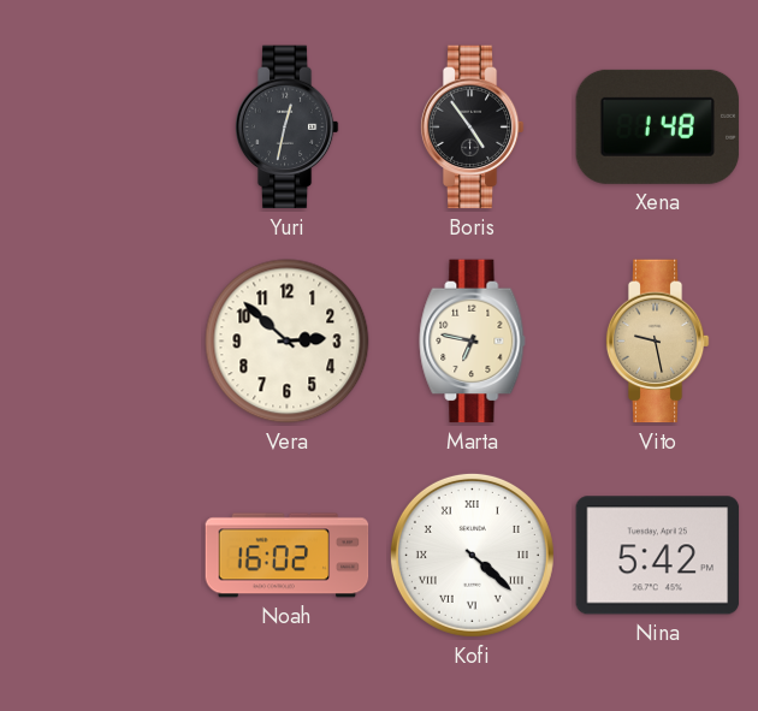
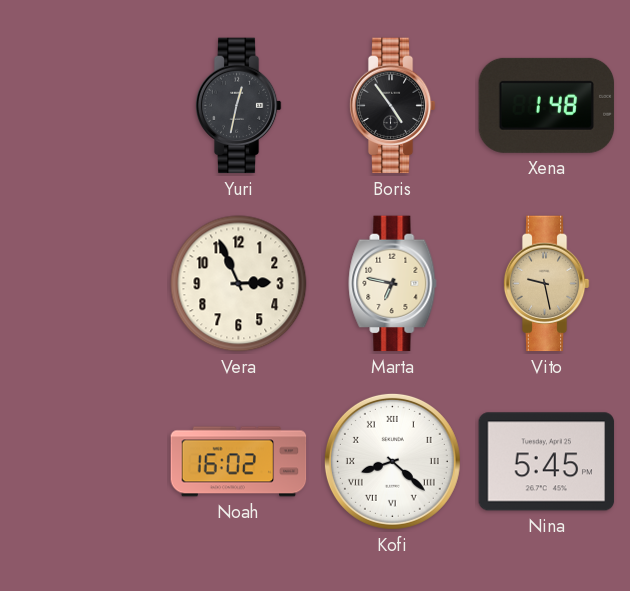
Vera: 2:52 -> 2:56 (239, 284)
Kofi: 4:22 -> 8:22 (392, 461)
Nina: 5:42 -> 5:45 (547, 462)
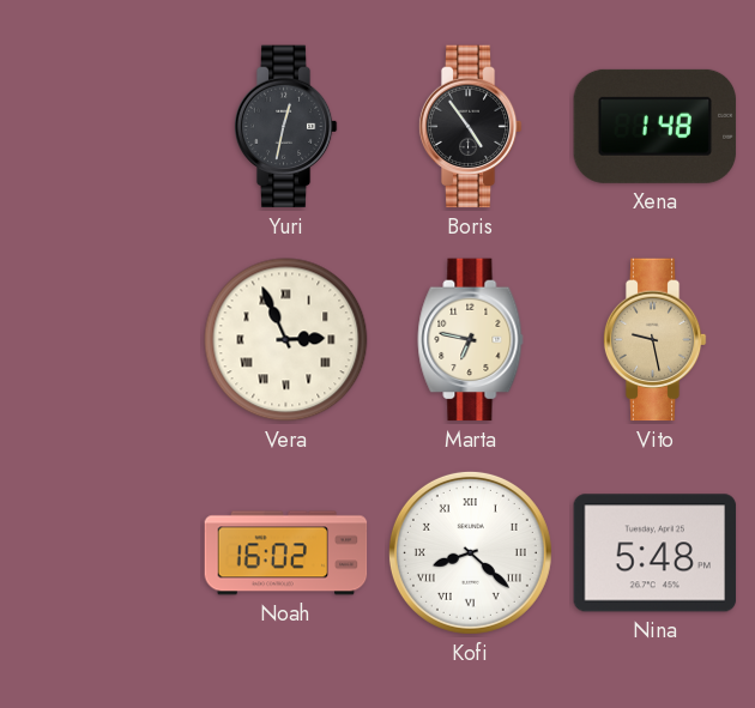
Vera numerals: Arabic -> Roman (286, 340)
Nina: 5:45 -> 5:48 (656, 553)
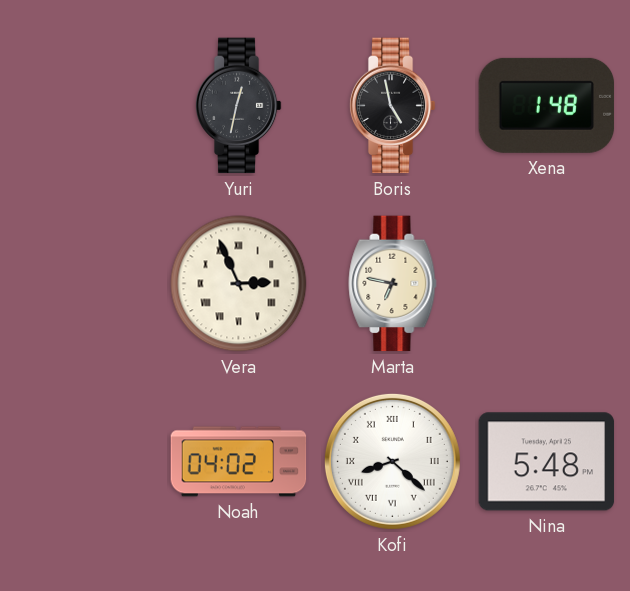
Boris: 4:54 -> 4:58 (392, 106)
Vito: 9:28 -> none (654, 340)
Noah: 16:02 -> 04:02 (239, 462)
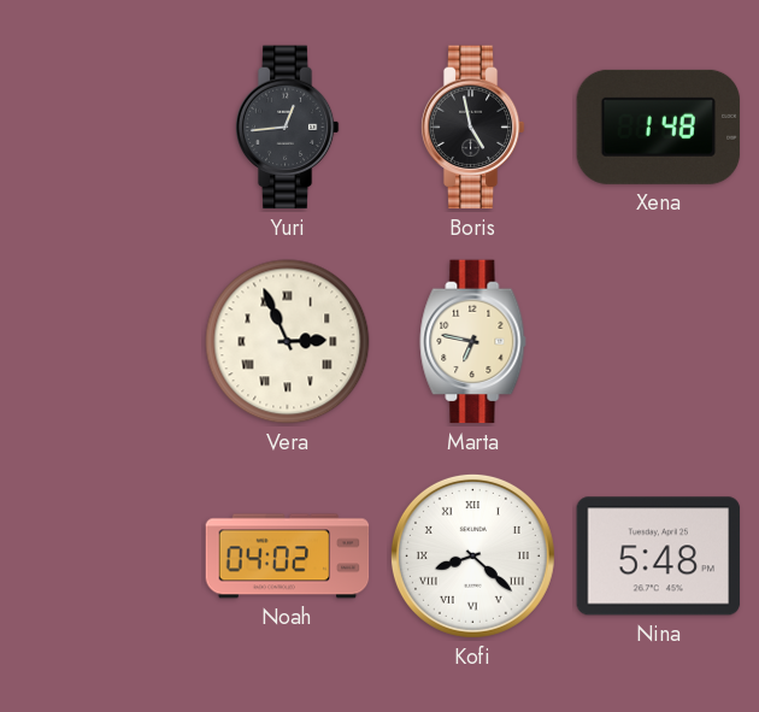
Yuri: 12:32 -> 12:44 (287, 128)
